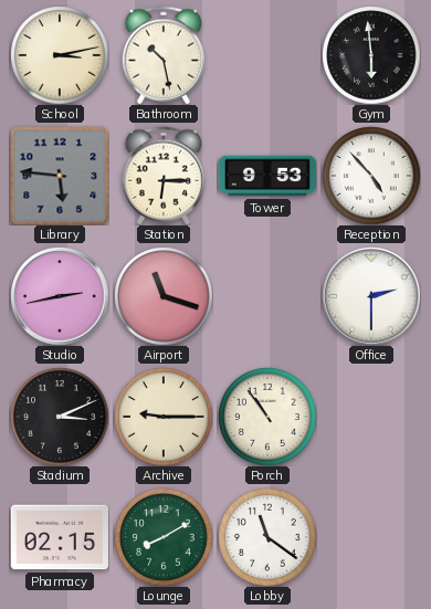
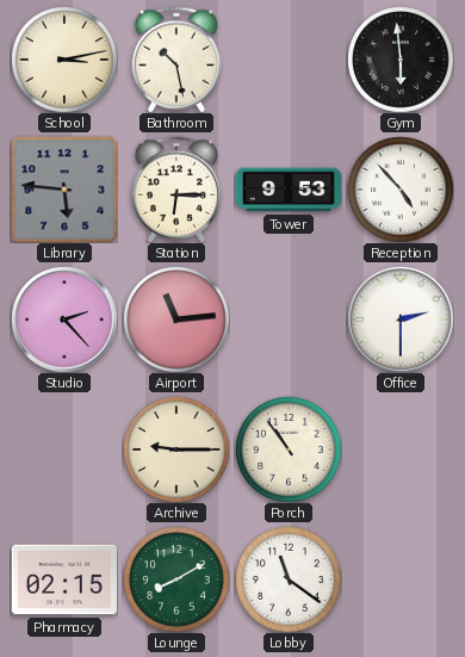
Studio: 2:43 -> 2:23 (64, 320)
Airport: 11:18 -> 11:14 (176, 320)
Stadium: 3:11 -> none (60, 417)
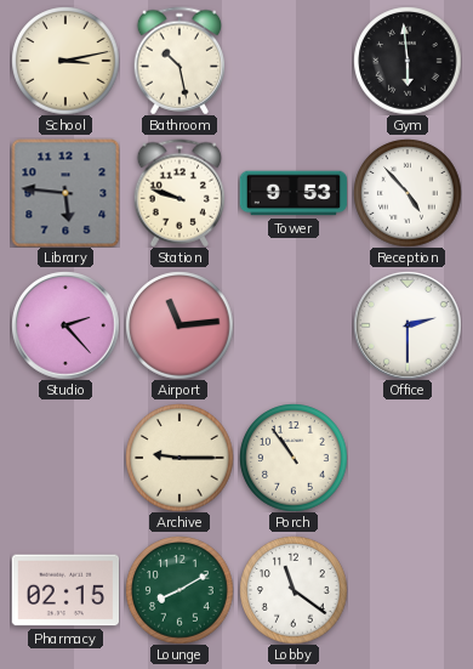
Station: 6:15 -> 9:48 (179, 193)
